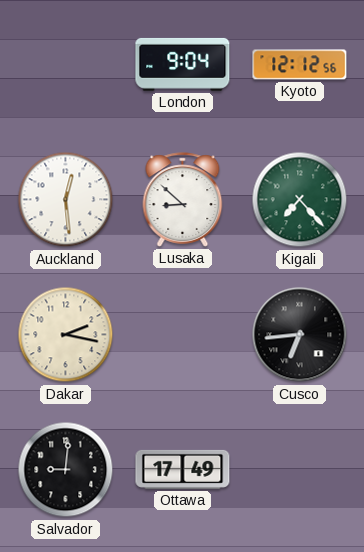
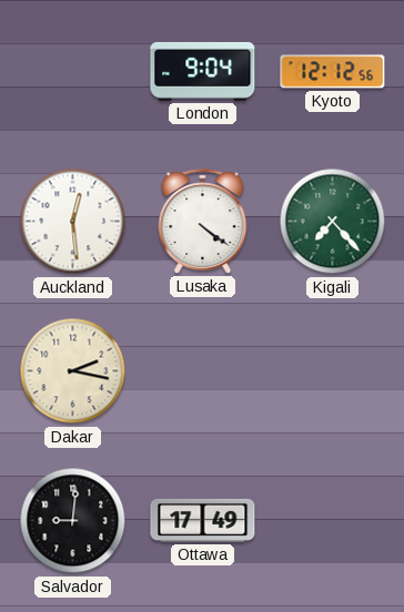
Lusaka: 8:52 -> 4:21 (203, 222)
Cusco: 6:44 -> none (300, 335)
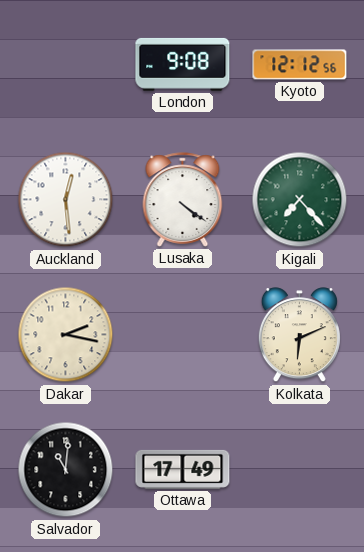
London: 9:04 -> 9:08 (183, 64)
Kolkata: none -> 6:11 (299, 335)
Salvador: 9:01 -> 11:01 (66, 470)
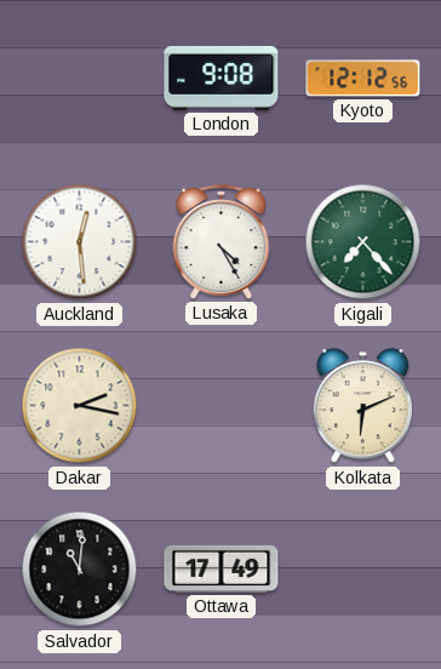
Lusaka: 4:21 -> 4:25 (222, 242)
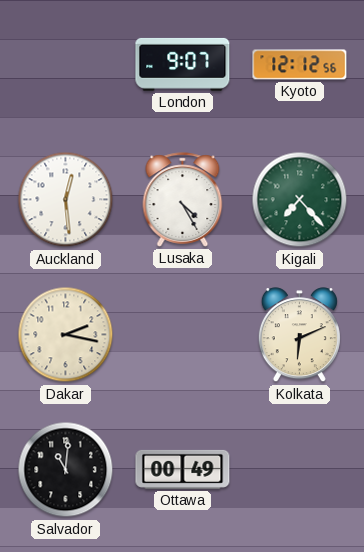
London: 9:08 -> 9:07 (183, 64)
Ottawa: 17:49 -> 00:49 (183, 469)
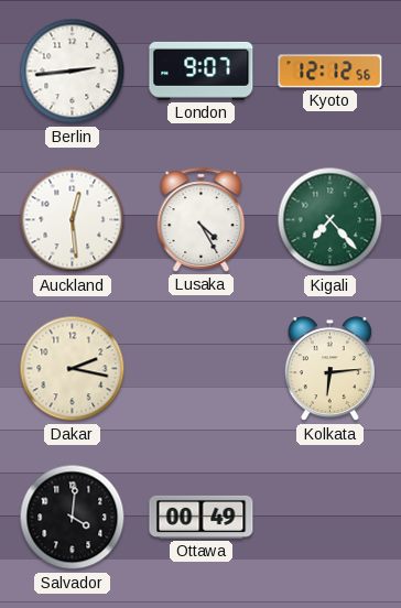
Berlin: none -> 2:44 (73, 72)
Kolkata: 6:11 -> 6:14 (329, 369)
Salvador: 11:01 -> 4:01 (73, 518)
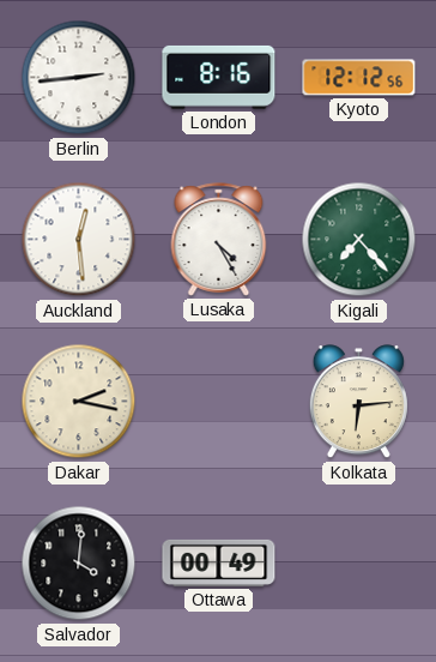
London: 9:07 -> 8:16 (219, 77)
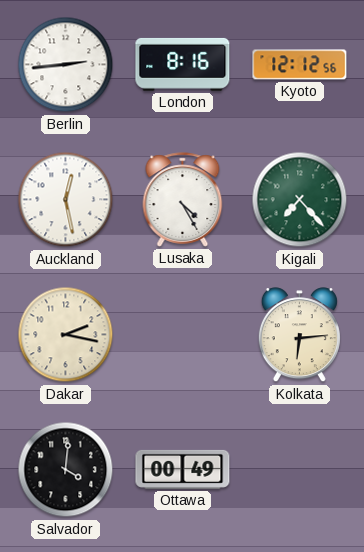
Auckland: 12:29 -> 12:28 (66, 200)
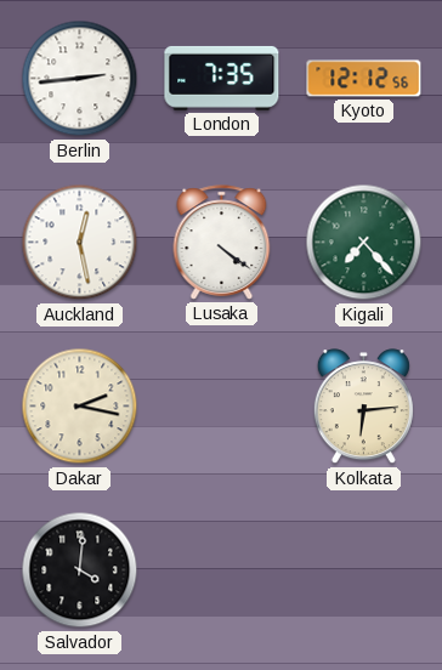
London: 8:16 -> 7:35 (222, 78)
Lusaka: 4:25 -> 4:21 (222, 243)
Ottawa: 00:49 -> none (183, 469)
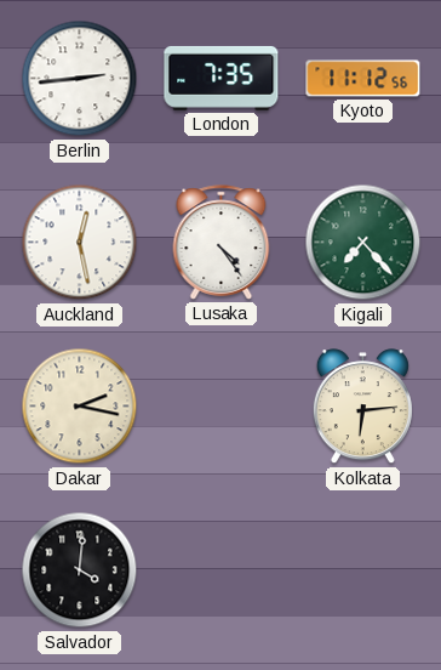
Kyoto: 12:12 -> 11:12 (363, 79)
Lusaka: 4:21 -> 4:24 (222, 243)
